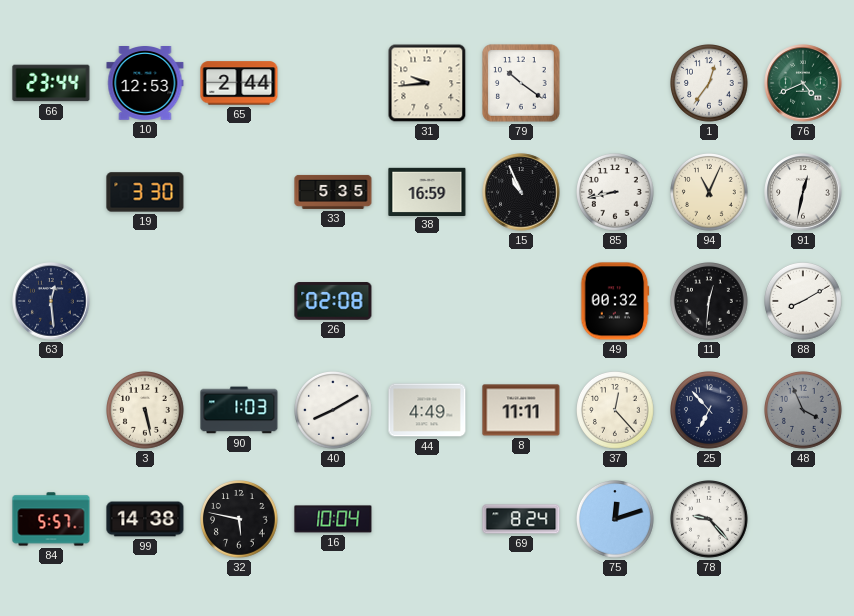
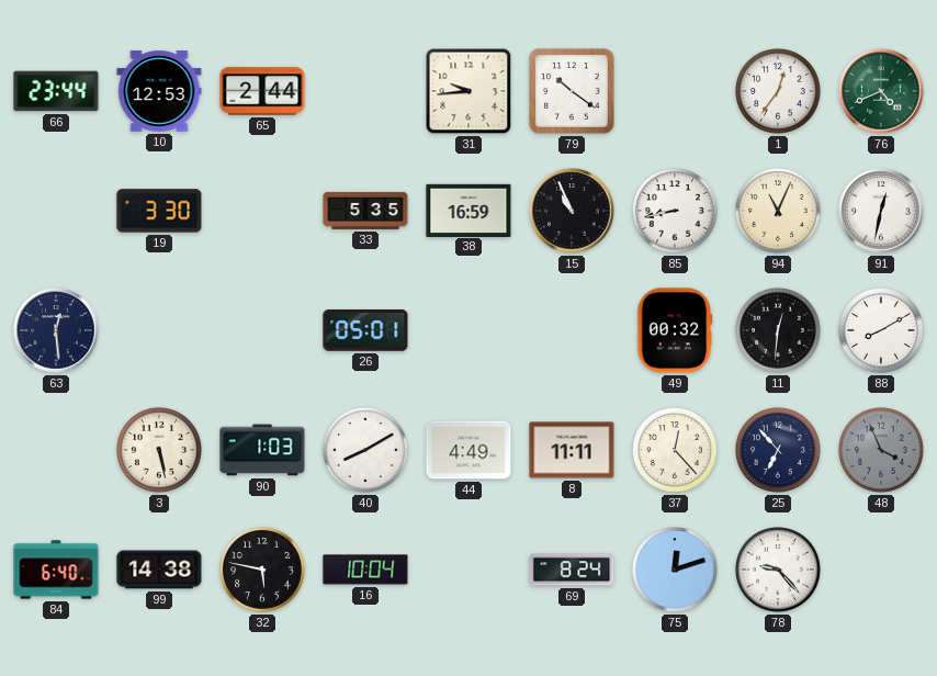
26: 02:08 -> 05:01 (365, 330)
84: 5:57 -> 6:40 (56, 570)
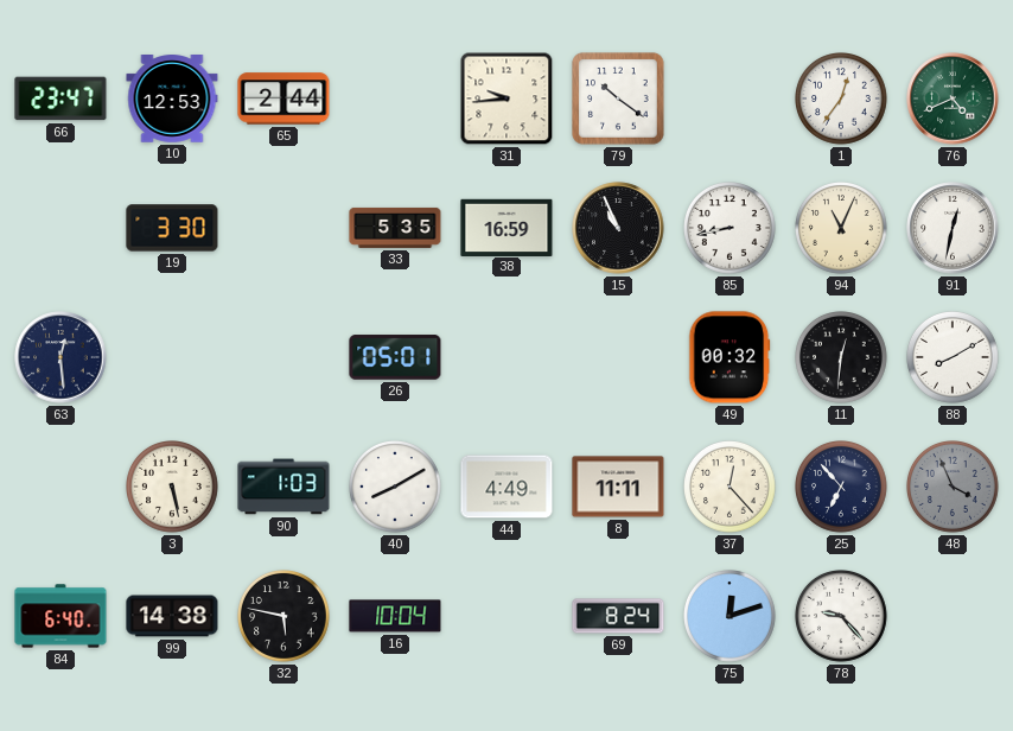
66: 23:44 -> 23:47 (60, 98)
